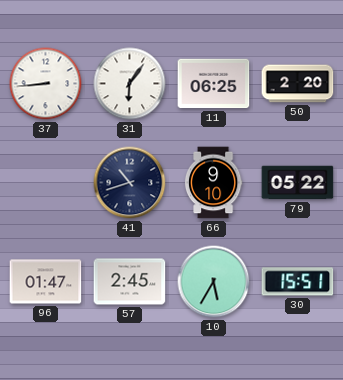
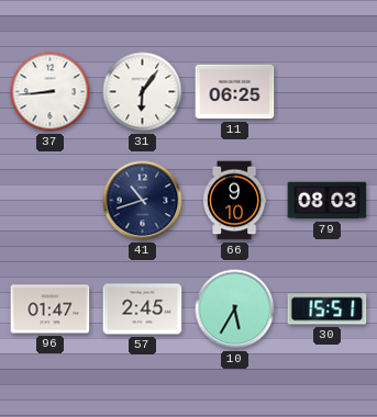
50: 2:20 -> none (298, 84)
79: 05:22 -> 08:03 (328, 201)
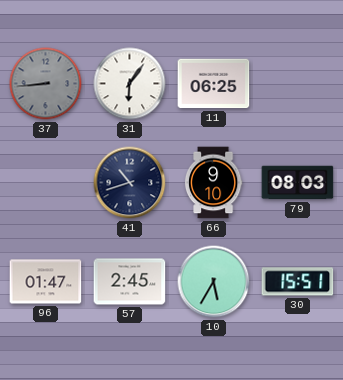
37 dial: white -> grey (46, 84)
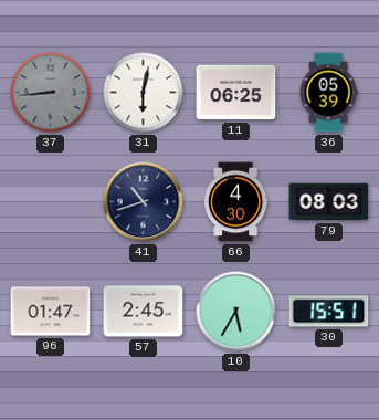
31: 6:06 -> 6:02 (144, 93)
36: none -> 05:39 (328, 93)
66: 9:10 -> 4:30 (235, 202)
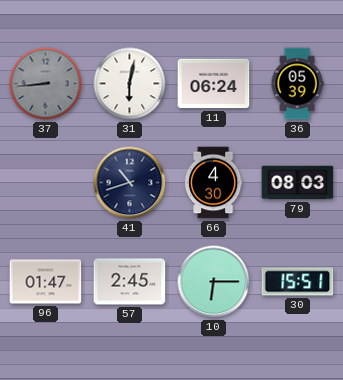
11: 06:25 -> 06:24 (214, 84)
10: 5:35 -> 6:15 (214, 282)
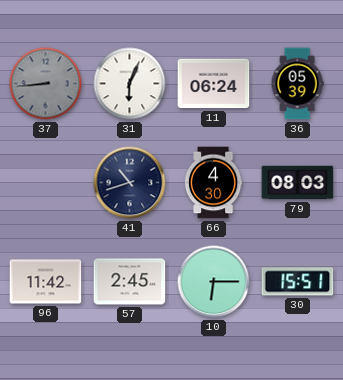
31: 6:02 -> 6:04 (130, 84)
96: 01:47 -> 11:42 (46, 282)
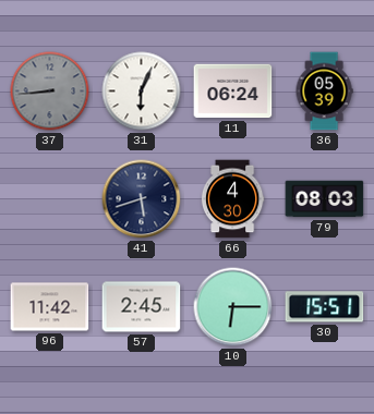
41: 10:42 -> 5:42 (142, 199)
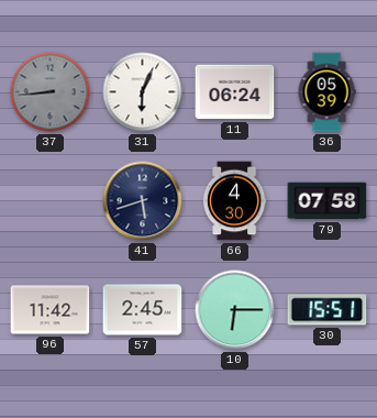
79: 08:03 -> 07:58 (328, 201)
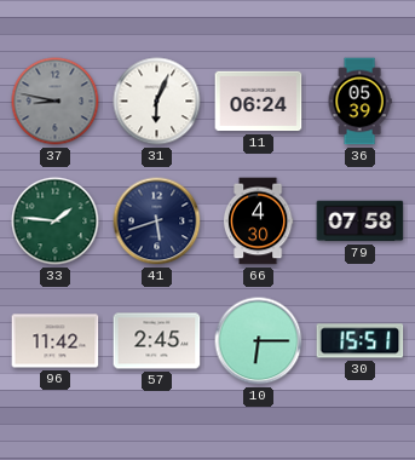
37: 8:44 -> 8:47 (56, 102)
33: none -> 1:46 (56, 222)
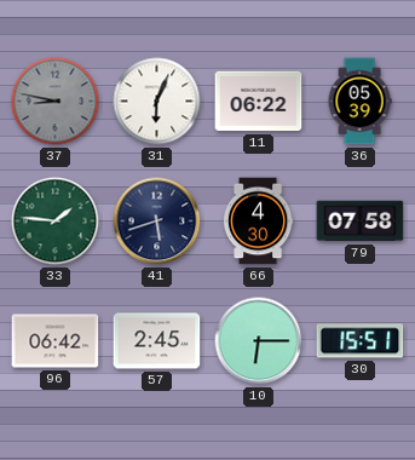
11: 06:24 -> 06:22 (259, 102)
96: 11:42 -> 06:42 (56, 341)
